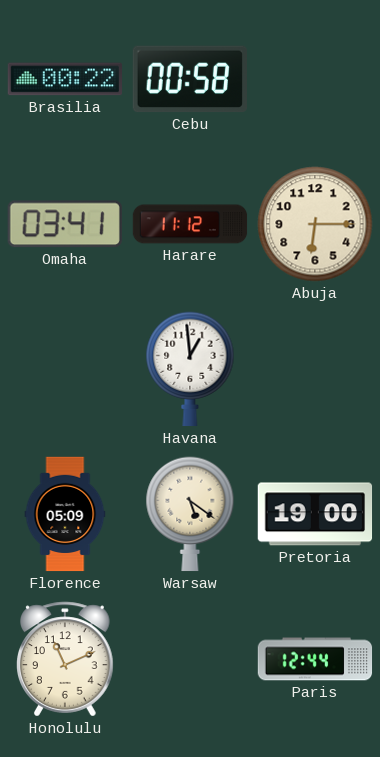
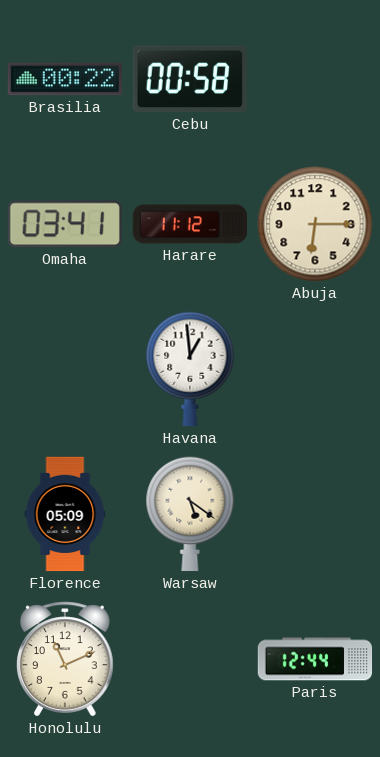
Pretoria: 19:00 -> none (315, 514)
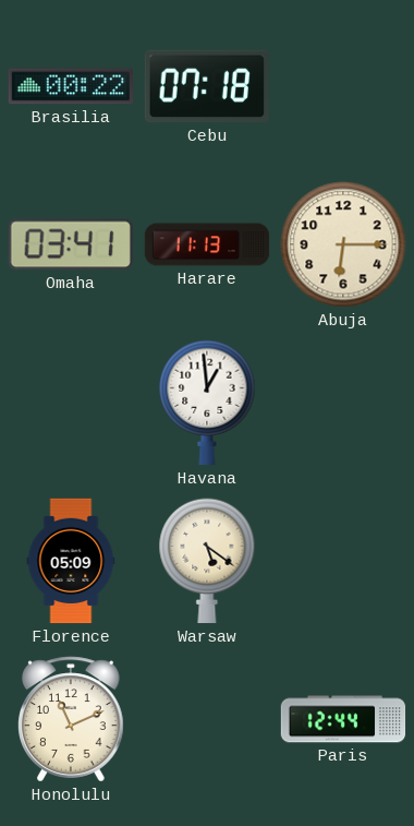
Cebu: 00:58 -> 07:18 (207, 86)
Harare: 11:12 -> 11:13 (207, 244)
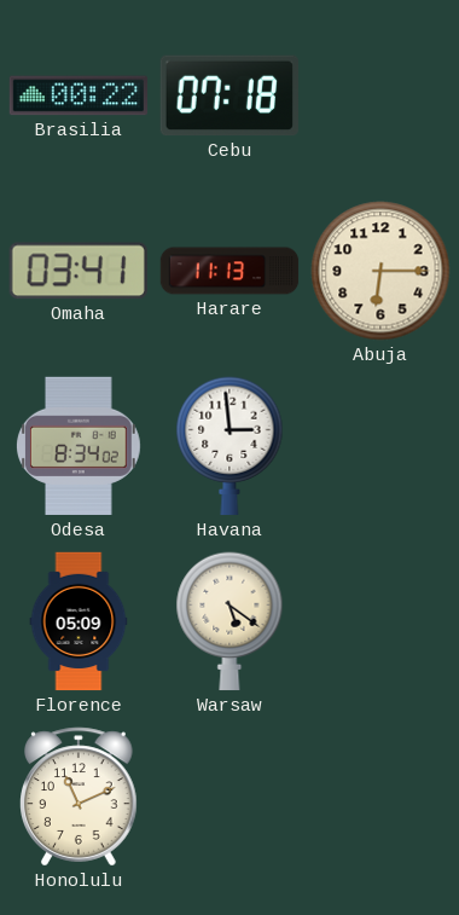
Odesa: none -> 8:34 (79, 446)
Havana: 12:59 -> 2:59 (230, 446)
Paris: 12:44 -> none (343, 719)
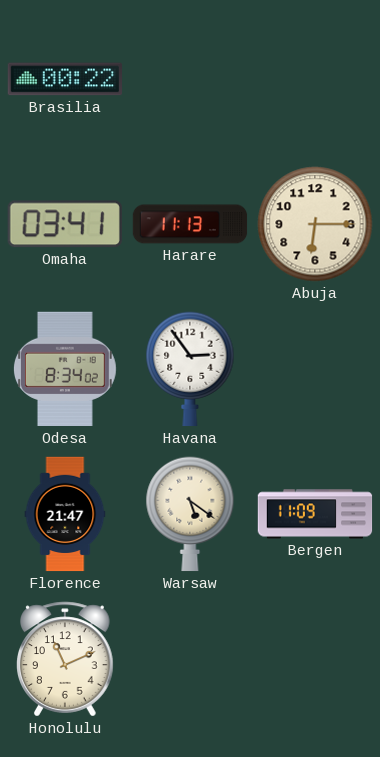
Cebu: 07:18 -> none (230, 95)
Havana: 2:59 -> 2:54 (190, 369)
Florence: 05:09 -> 21:47 (65, 514)
Bergen: none -> 11:09 (315, 514)
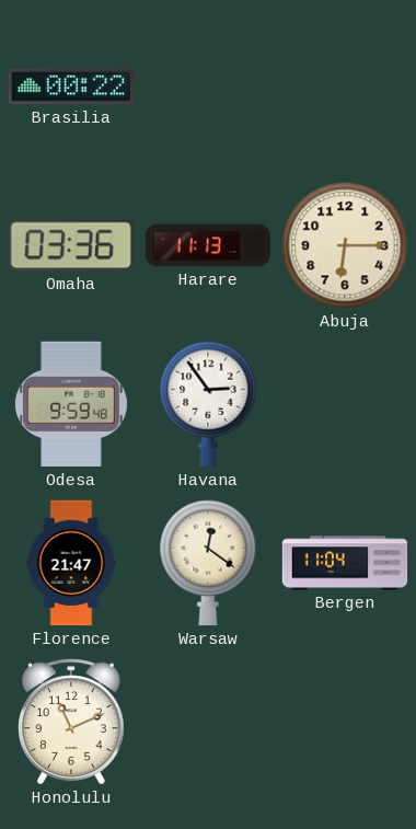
Omaha: 03:41 -> 03:36 (71, 245)
Odesa: 8:34 -> 9:59 (71, 404)
Warsaw: 5:21 -> 12:21 (208, 563)
Bergen: 11:09 -> 11:04 (345, 563)
